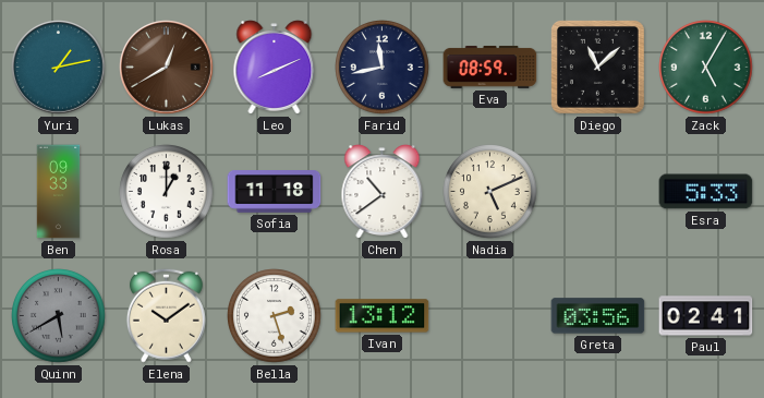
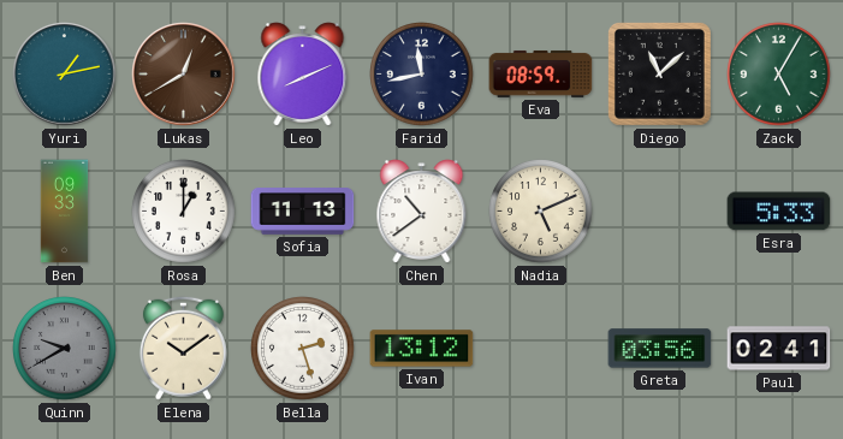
Sofia: 11:18 -> 11:13 (303, 212)
Quinn: 5:40 -> 9:40 (65, 349)
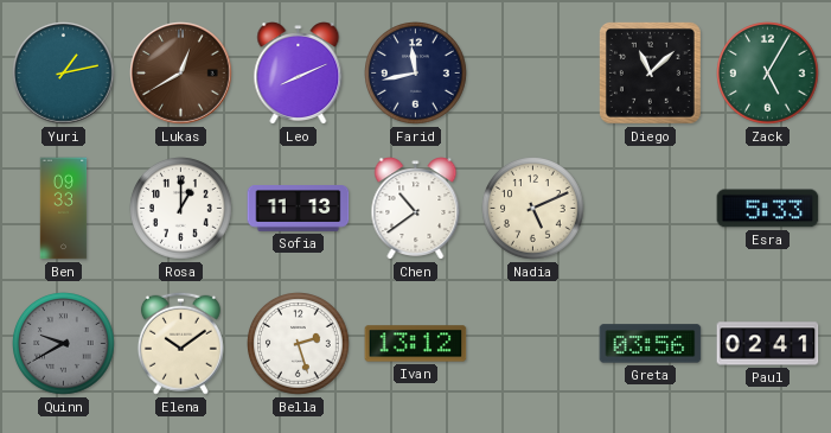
Eva: 08:59 -> none (541, 73)
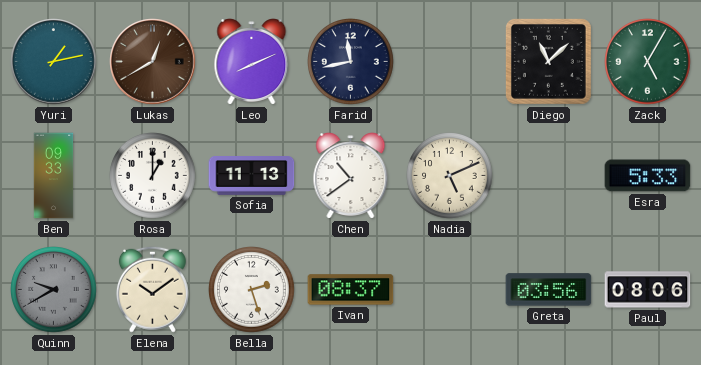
Ivan: 13:12 -> 08:37 (351, 290)
Paul: 02:41 -> 08:06 (648, 290)
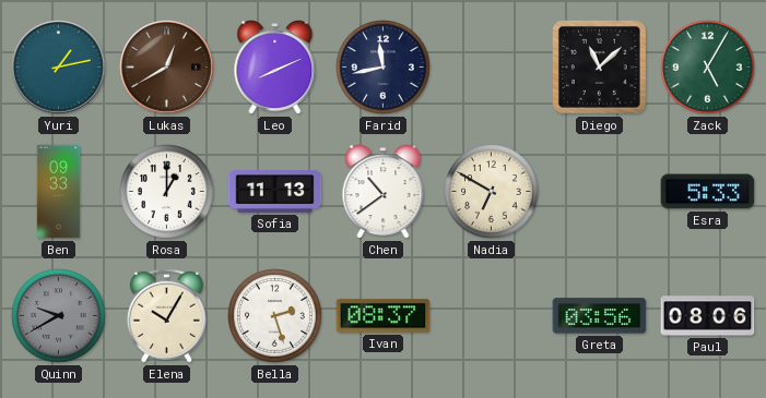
Nadia: 5:11 -> 6:50 (492, 192)
Elena: 10:09 -> 10:05 (166, 315)
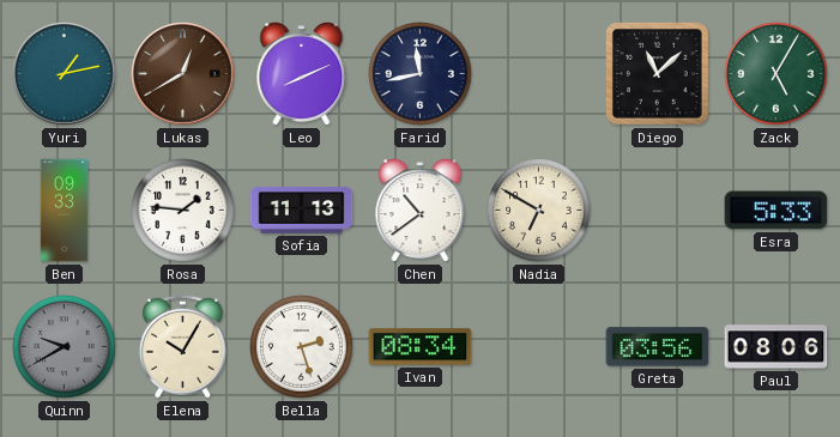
Rosa: 1:00 -> 1:46 (183, 211)
Ivan: 08:37 -> 08:34 (421, 347)
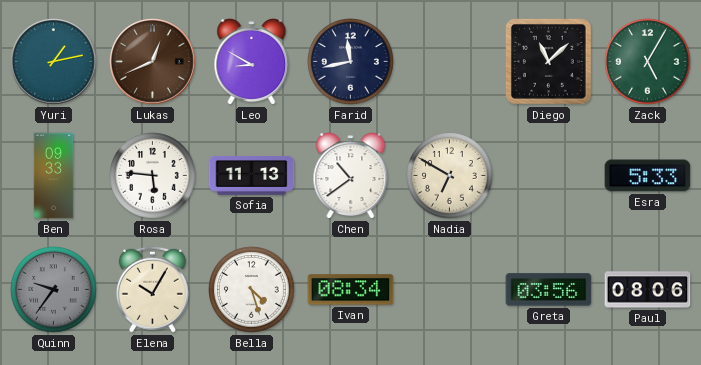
Lukas: 12:40 -> 12:41 (153, 62)
Leo: 8:11 -> 8:50 (252, 62)
Rosa: 1:46 -> 5:46 (153, 176)
Quinn: 9:40 -> 9:36 (54, 290)
Bella: 2:27 -> 4:27 (252, 290)
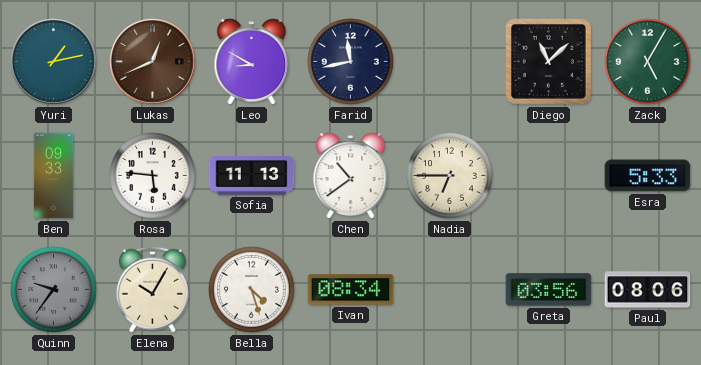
Nadia: 6:50 -> 6:45 (450, 176)
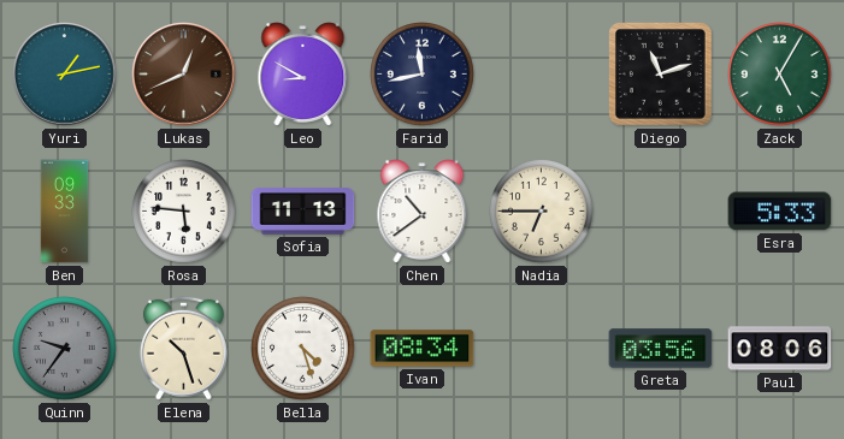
Diego: 11:08 -> 11:12 (660, 73)
Elena: 10:05 -> 10:27 (183, 348)
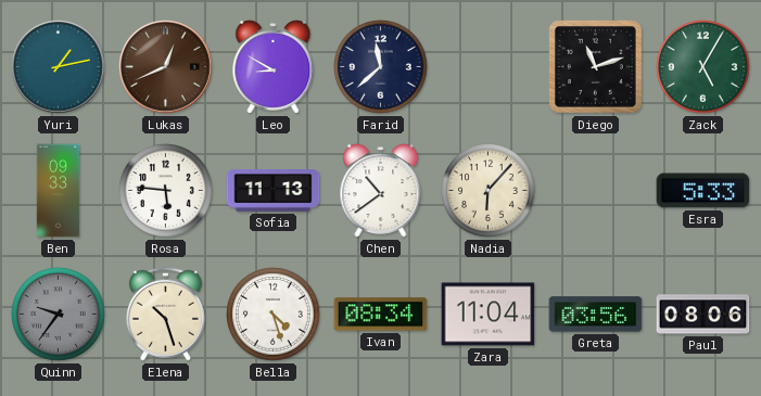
Farid: 11:43 -> 11:38 (381, 67)
Nadia: 6:45 -> 6:07 (489, 191)
Zara: none -> 11:04 (489, 315)
